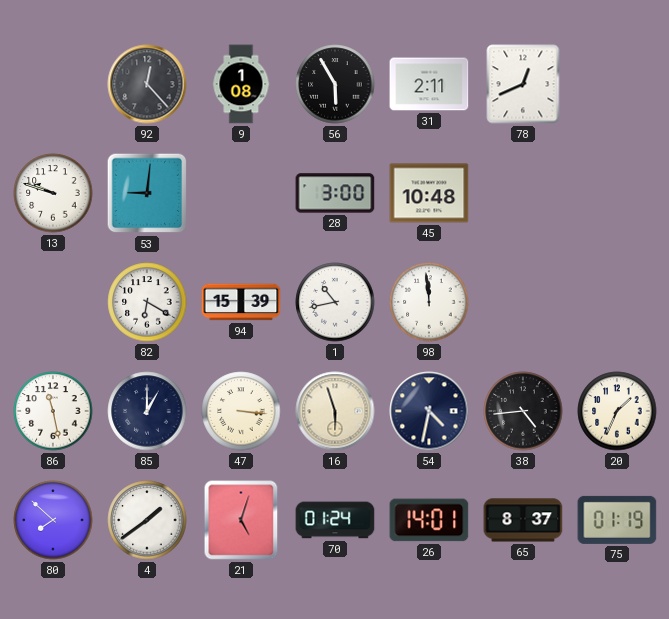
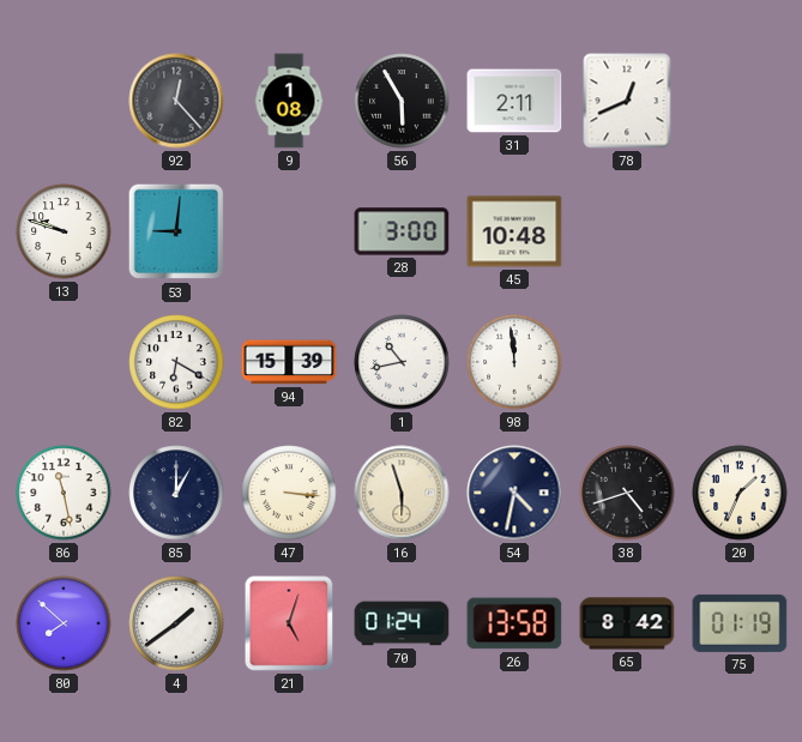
38: 4:44 -> 4:42 (627, 493)
26: 14:01 -> 13:58 (514, 623)
65: 8:37 -> 8:42 (627, 623)
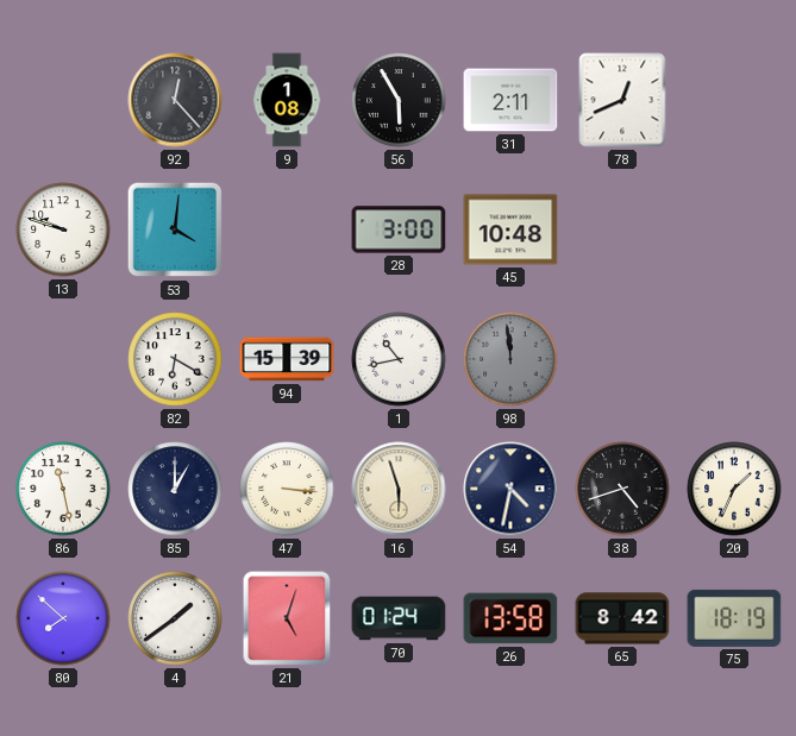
53: 9:01 -> 4:01 (175, 229)
98 dial: white -> grey (510, 359)
75: 01:19 -> 18:19 (734, 618)
